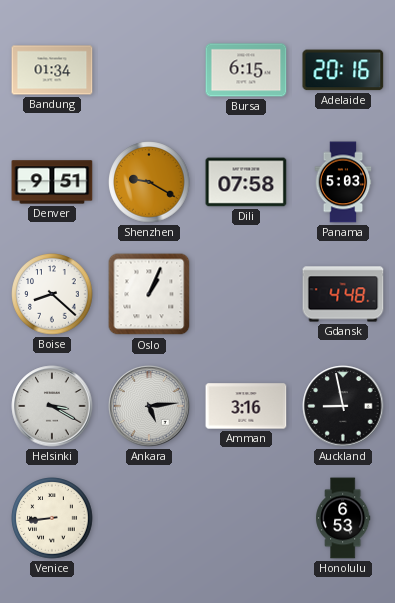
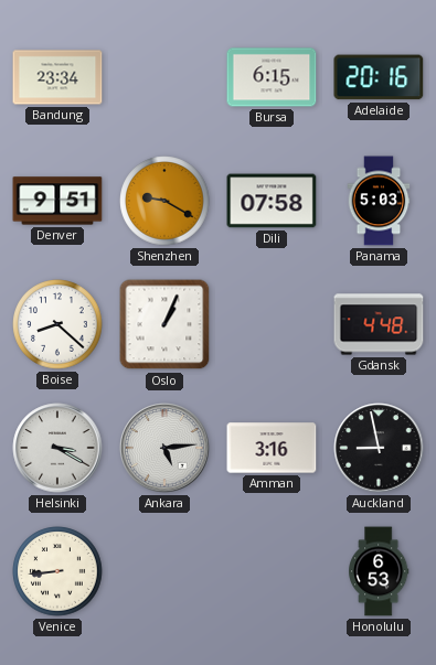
Bandung: 01:34 -> 23:34 (57, 77)
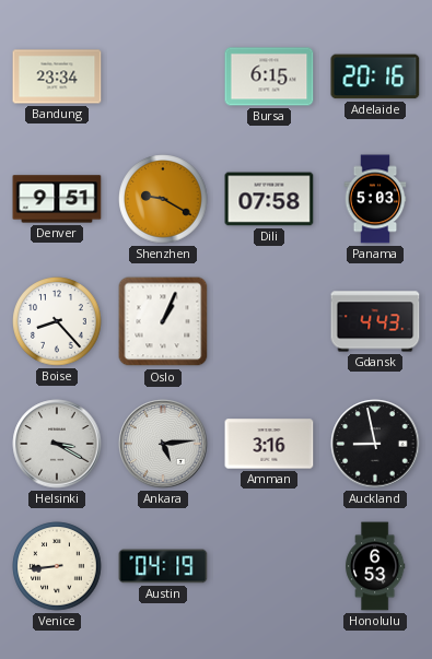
Boise: 8:22 -> 8:23 (57, 321)
Gdansk: 4:48 -> 4:43 (375, 321)
Austin: none -> 04:19 (163, 566)
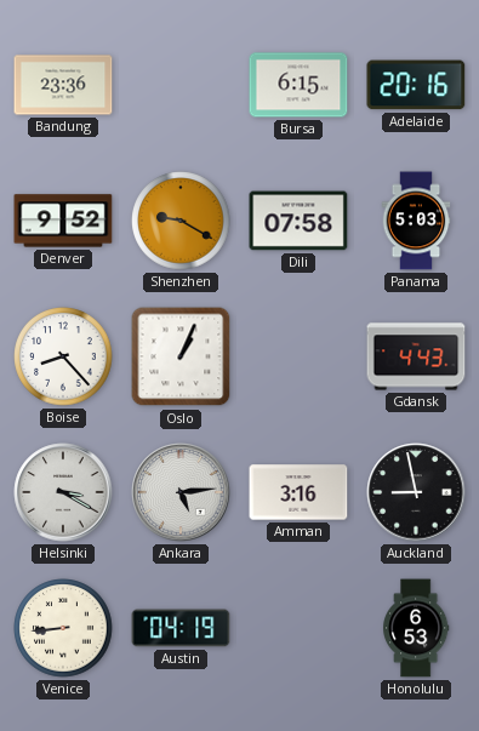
Bandung: 23:34 -> 23:36 (63, 85)
Denver: 9:51 -> 9:52 (63, 221)
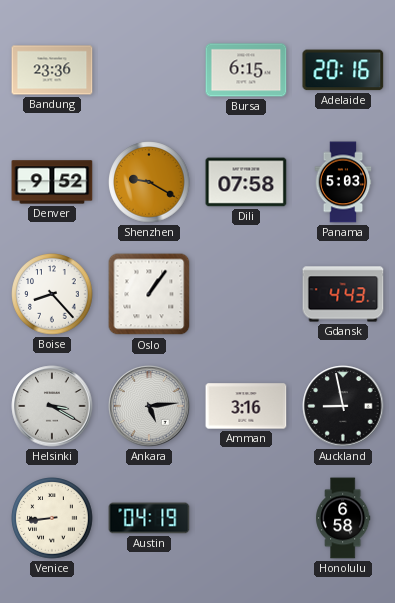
Oslo: 1:04 -> 1:06 (149, 294)
Honolulu: 6:53 -> 6:58 (344, 518)
